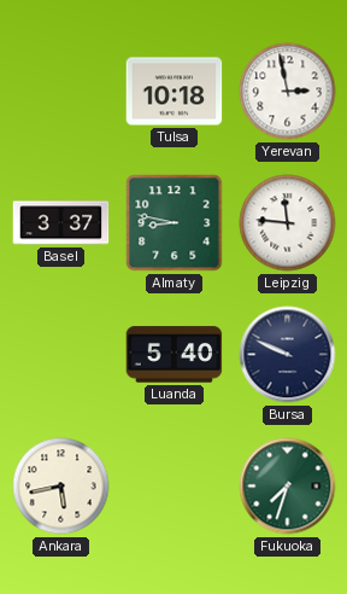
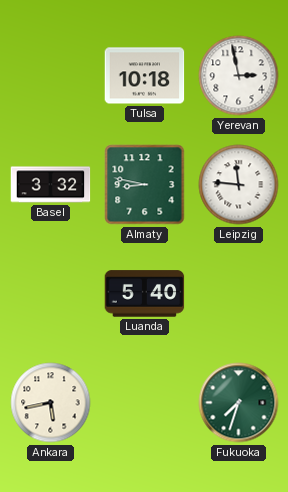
Basel: 3:37 -> 3:32 (51, 185)
Bursa: 9:49 -> none (288, 355)
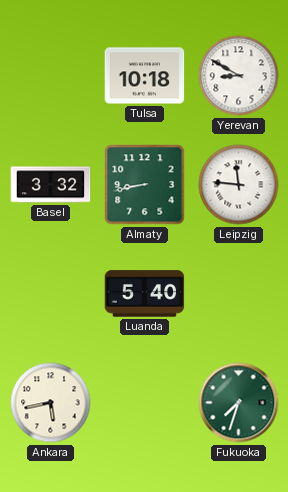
Yerevan: 2:58 -> 8:50 (239, 76)
Almaty: 8:47 -> 8:43 (145, 185)
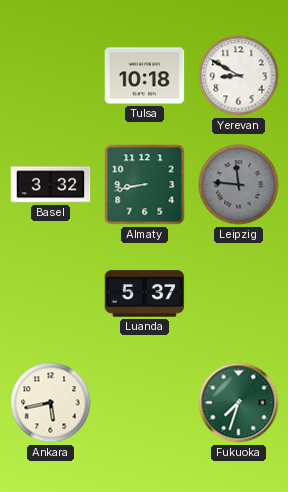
Leipzig dial: white -> grey (239, 185)
Luanda: 5:40 -> 5:37 (145, 294)
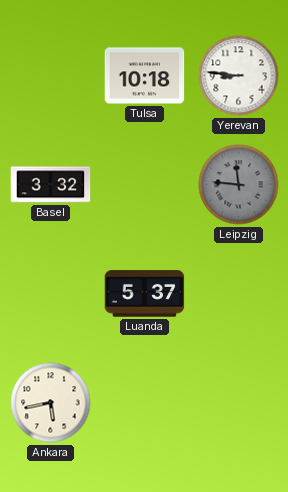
Yerevan: 8:50 -> 8:46 (239, 76)
Almaty: 8:43 -> none (145, 185)
Fukuoka: 7:33 -> none (239, 403)
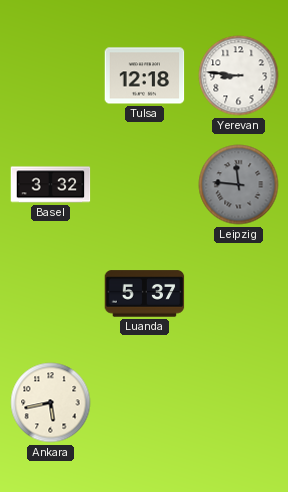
Tulsa: 10:18 -> 12:18 (145, 76)
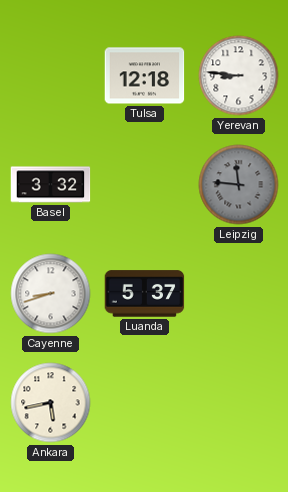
Cayenne: none -> 8:42 (51, 294)
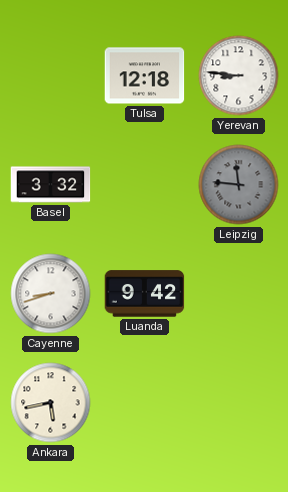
Luanda: 5:37 -> 9:42 (145, 294)
